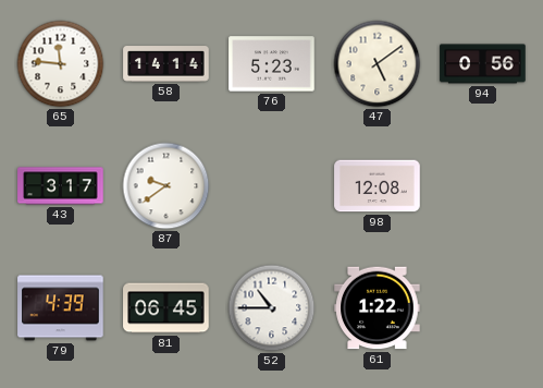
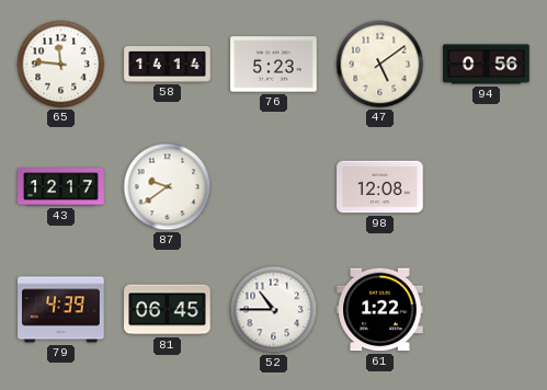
43: 3:17 -> 12:17 (61, 187)
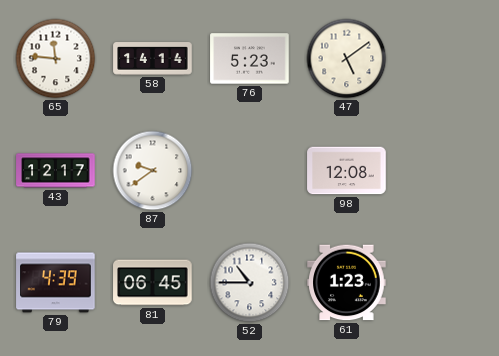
94: 0:56 -> none (487, 65)
61: 1:22 -> 1:23 (347, 283)
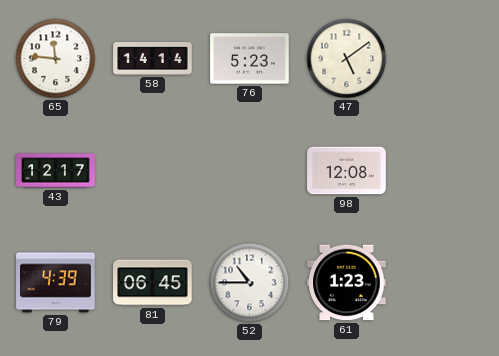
87: 9:39 -> none (153, 171)
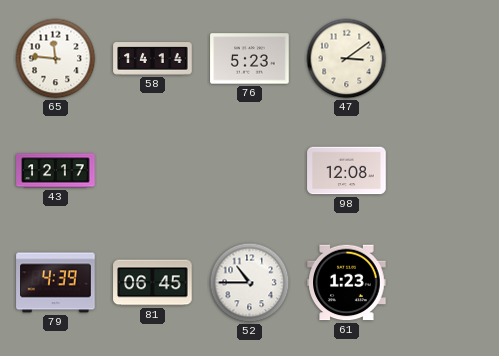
47: 5:09 -> 3:09 (347, 59)
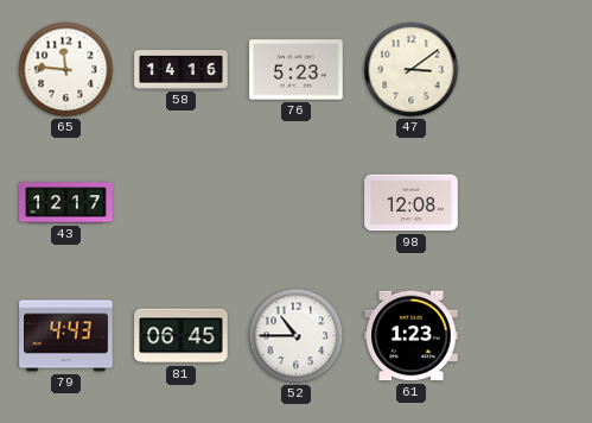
58: 14:14 -> 14:16 (182, 70)
79: 4:39 -> 4:43 (66, 336)
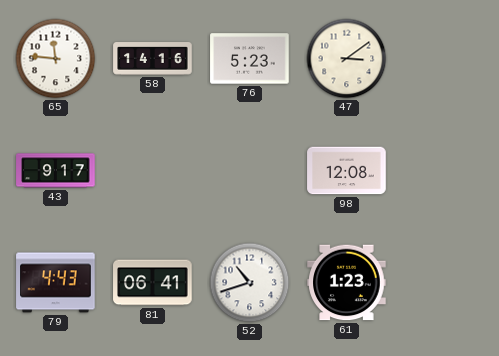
43: 12:17 -> 9:17 (56, 171)
81: 06:45 -> 06:41 (153, 283)
52: 10:45 -> 10:42 (250, 283)
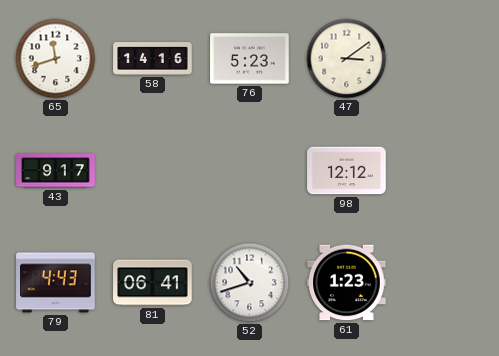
65: 11:46 -> 11:42 (56, 59)
98: 12:08 -> 12:12 (347, 171)
